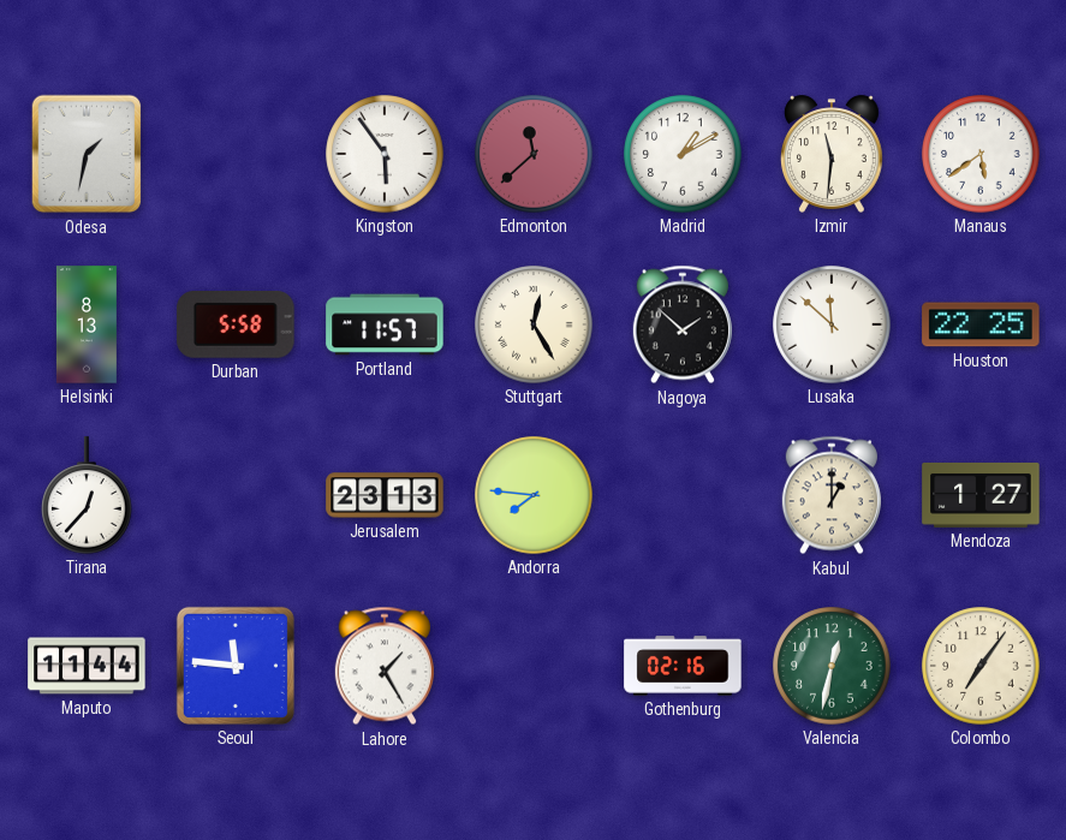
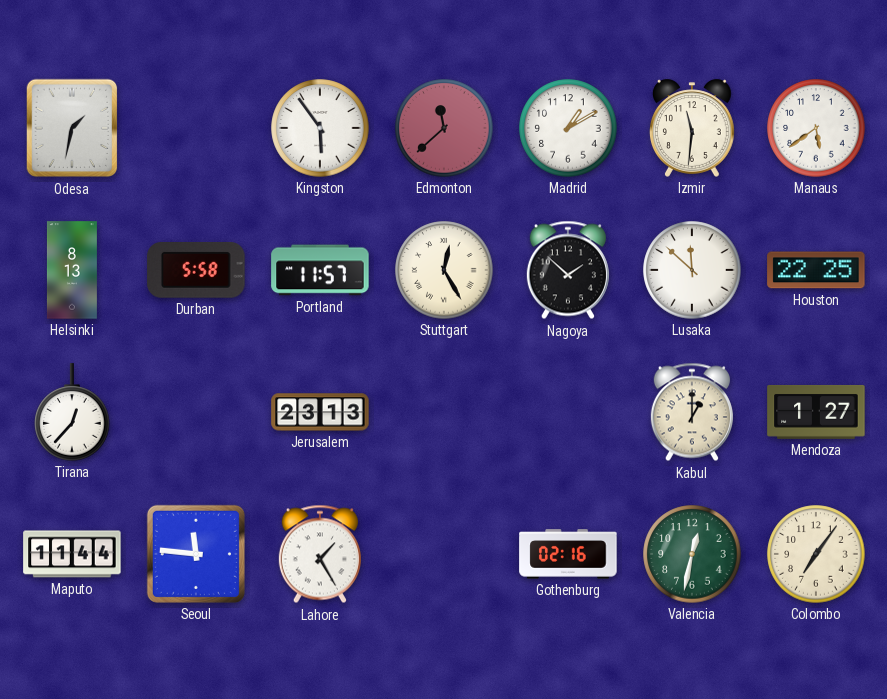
Andorra: 7:46 -> none (534, 495)
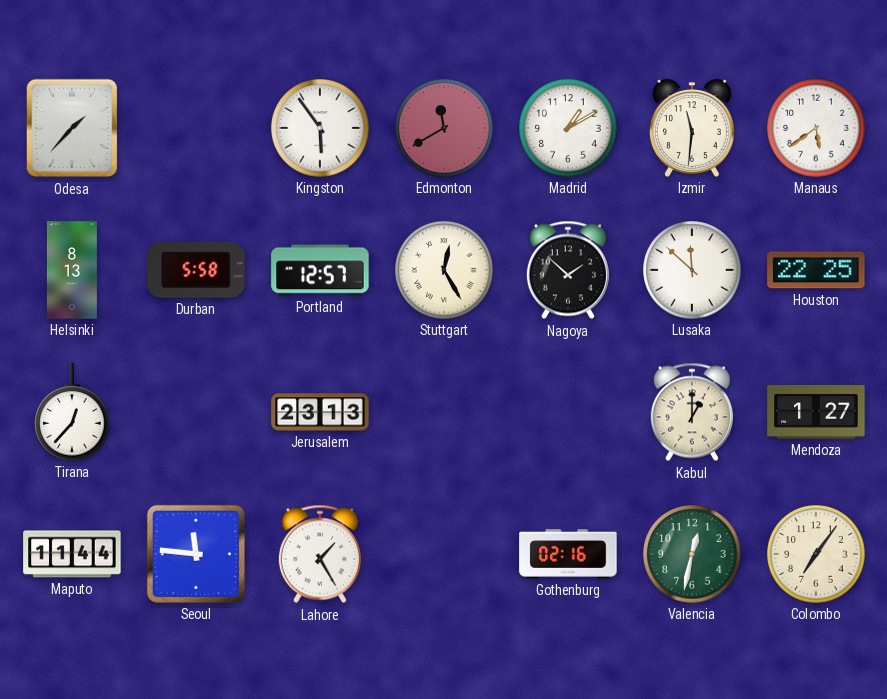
Odesa: 1:32 -> 1:37 (72, 128)
Edmonton: 11:38 -> 11:40 (444, 128)
Portland: 11:57 -> 12:57 (320, 270)
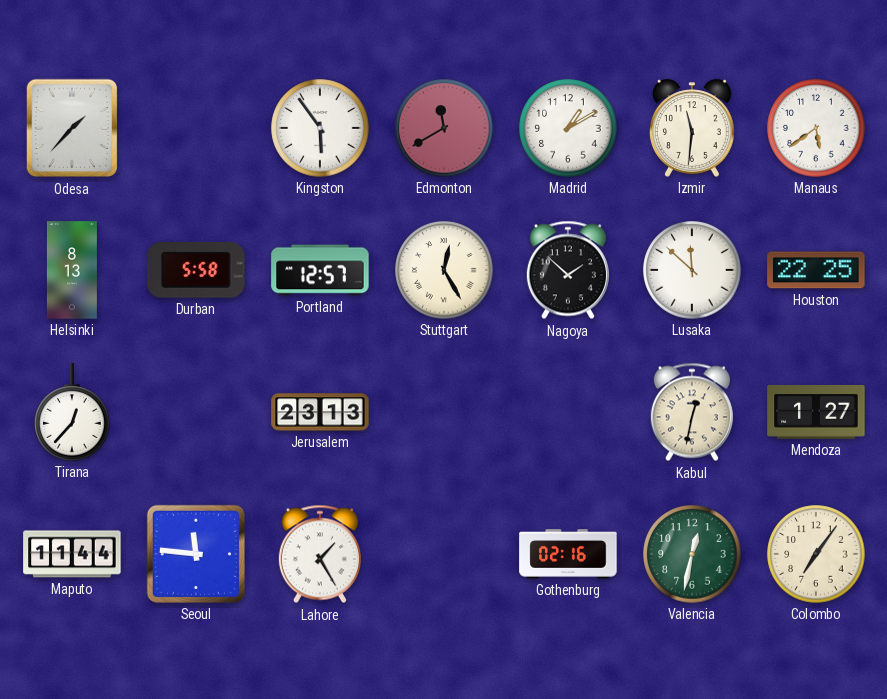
Kabul: 1:00 -> 12:32 (692, 412)
